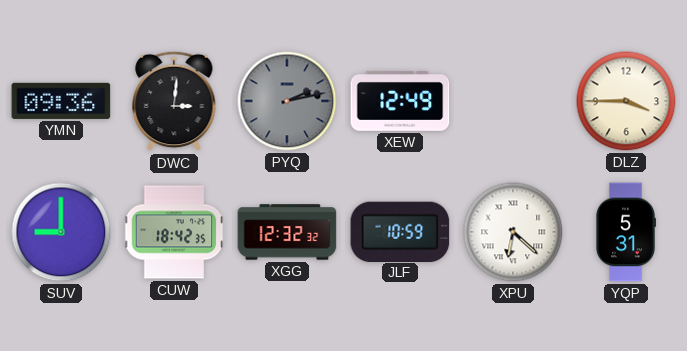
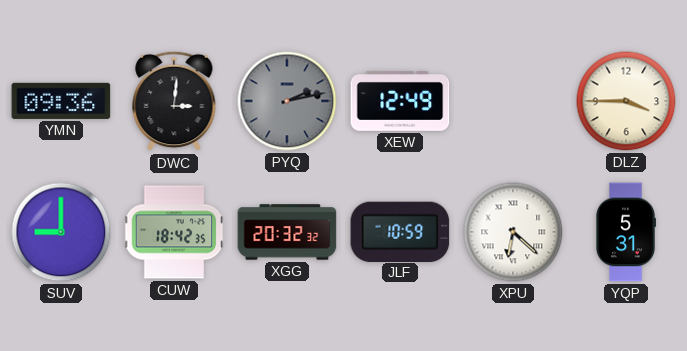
XGG: 12:32 -> 20:32 (287, 232)
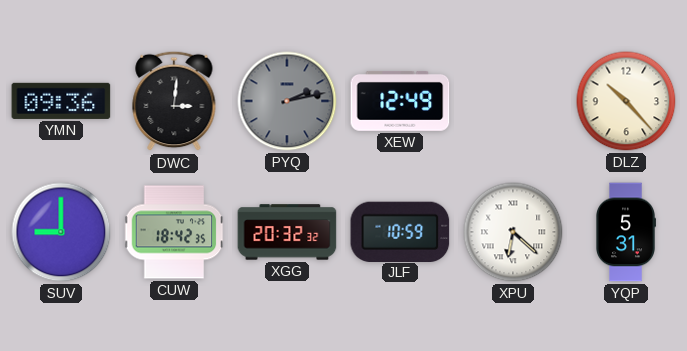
DLZ: 3:45 -> 10:23 (626, 101)
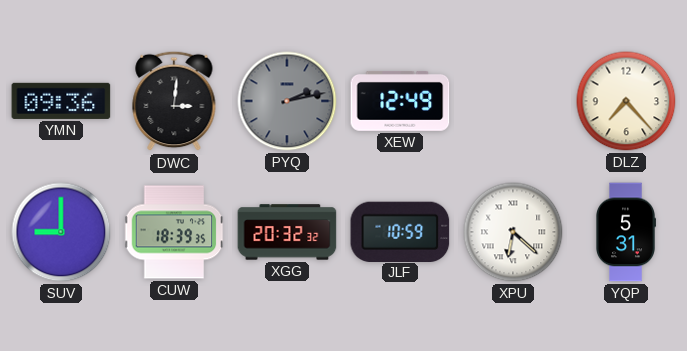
DLZ: 10:23 -> 7:23 (626, 101)
CUW: 18:42 -> 18:39 (174, 232)
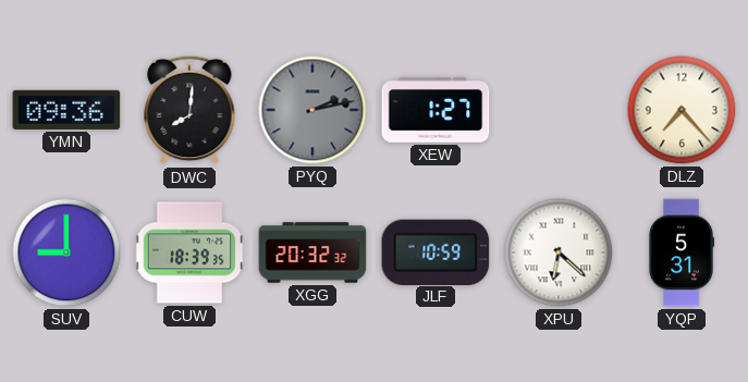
DWC: 3:01 -> 8:01 (189, 110)
XEW: 12:49 -> 1:27 (436, 110)
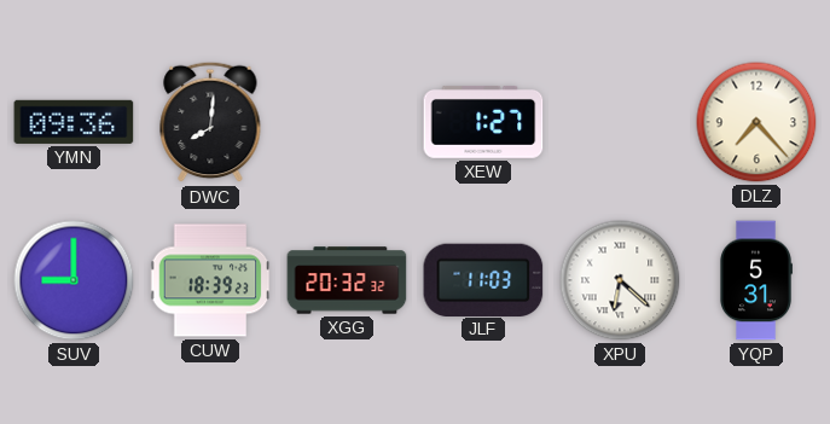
PYQ: 2:13 -> none (312, 110)
CUW: 18:39:35 -> 18:39:23 (210, 280)
JLF: 10:59 -> 11:03 (483, 279)
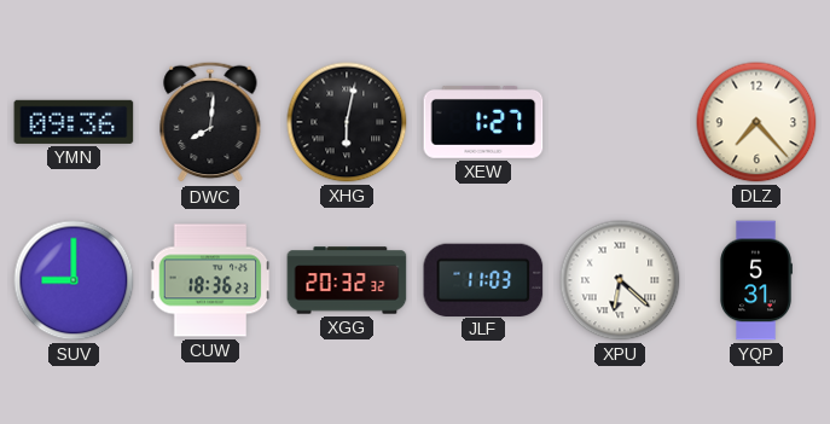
XHG: none -> 6:02 (347, 122)
CUW: 18:39 -> 18:36 (210, 280)
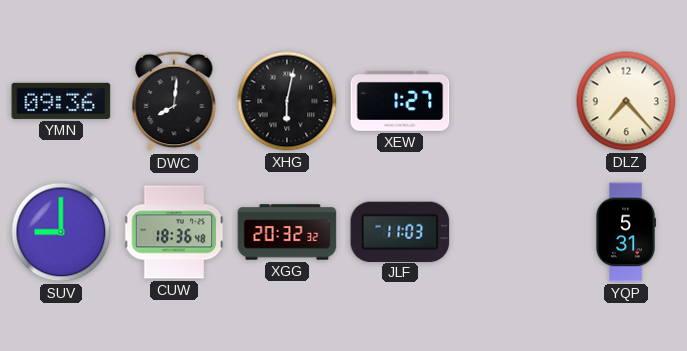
CUW: 18:36:23 -> 18:36:48 (174, 232)
XPU: 6:22 -> none (620, 280)
